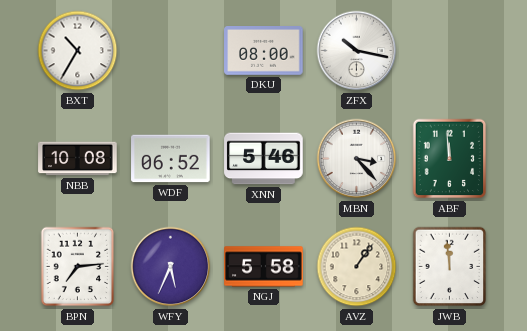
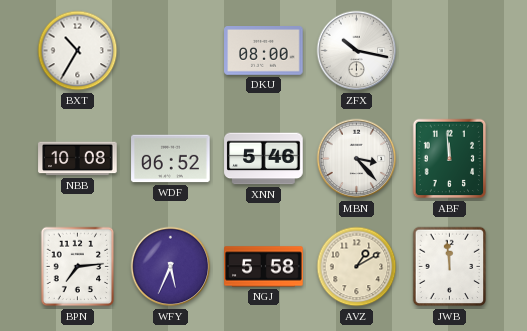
AVZ: 1:06 -> 1:10 (357, 267)
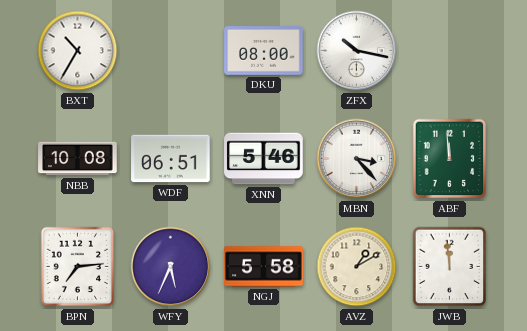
WDF: 06:52 -> 06:51 (171, 159)
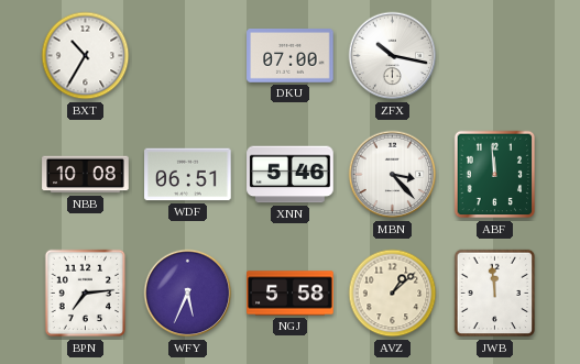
DKU: 08:00 -> 07:00 (291, 56)
AVZ: 1:10 -> 1:08 (393, 294)
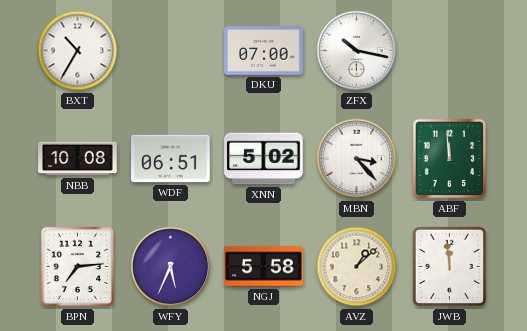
XNN: 5:46 -> 5:02 (264, 159)
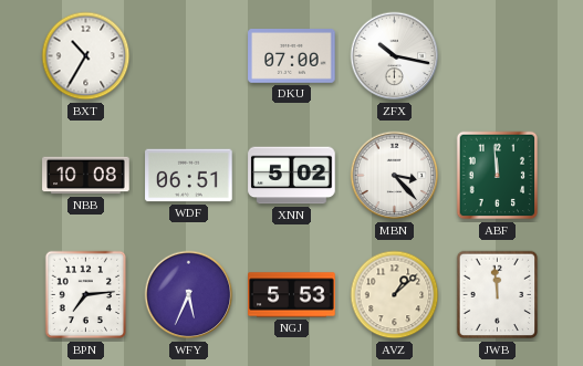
NGJ: 5:58 -> 5:53 (292, 295)
